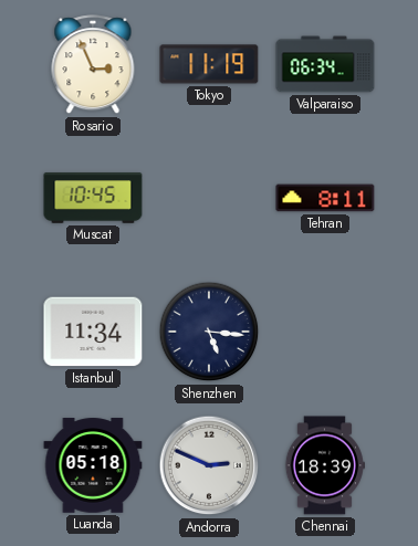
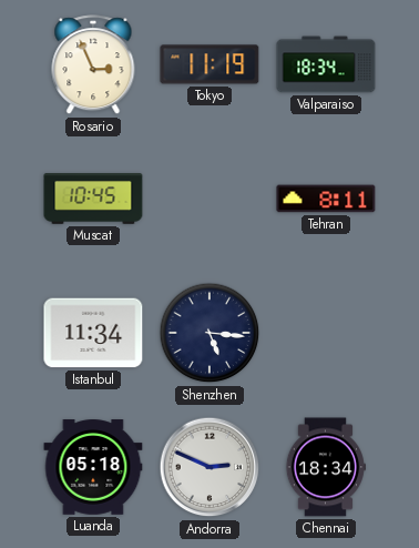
Valparaiso: 06:34 -> 18:34 (326, 64)
Chennai: 18:39 -> 18:34 (325, 467)
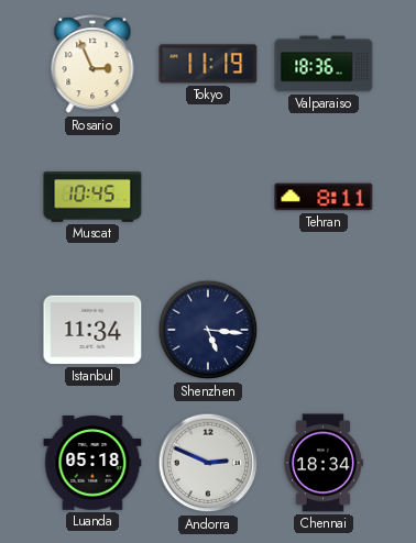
Valparaiso: 18:34 -> 18:36 (324, 64)
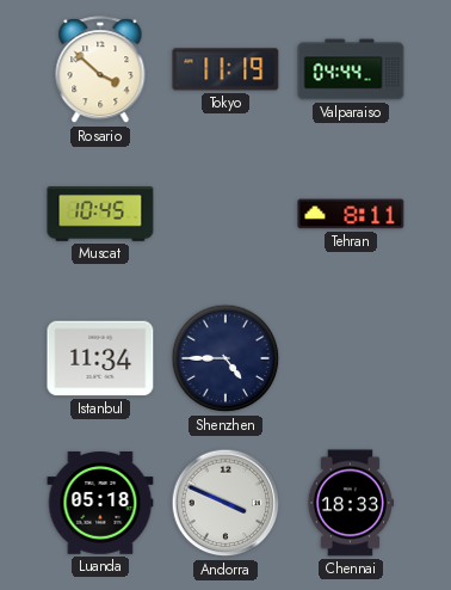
Rosario: 2:56 -> 3:52 (100, 70)
Valparaiso: 18:36 -> 04:44 (351, 69)
Shenzhen: 5:16 -> 4:45 (225, 358)
Andorra: 2:49 -> 3:49 (225, 503)
Chennai: 18:34 -> 18:33 (350, 503)
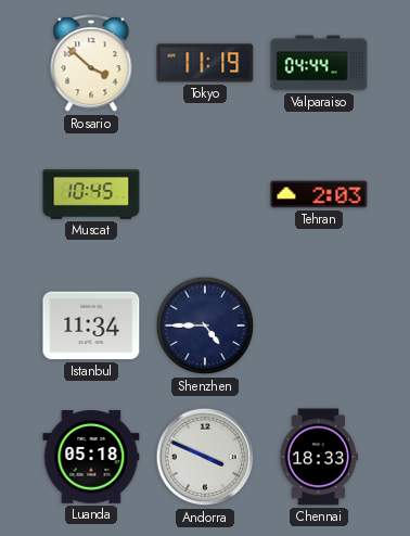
Tehran: 8:11 -> 2:03 (319, 194)
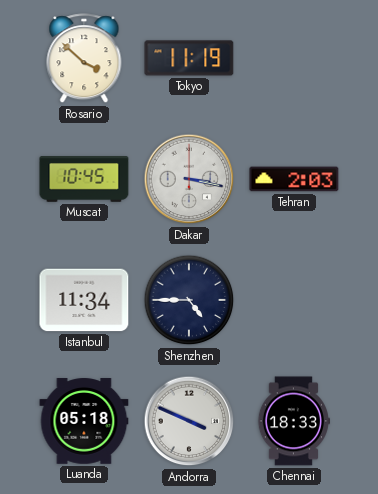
Valparaiso: 04:44 -> none (319, 63)
Dakar: none -> 3:17 (189, 179)
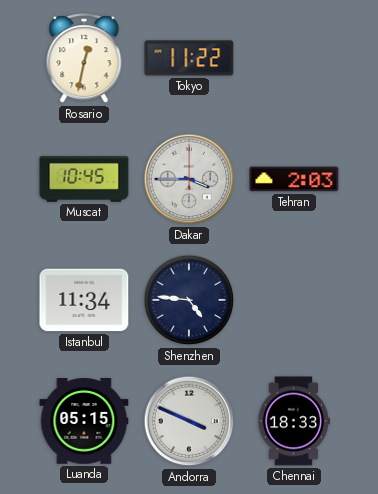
Rosario: 3:52 -> 12:32 (84, 59)
Tokyo: 11:19 -> 11:22 (189, 58)
Dakar: 3:17 -> 3:45 (189, 179)
Shenzhen: 4:45 -> 4:46 (189, 300)
Luanda: 05:18 -> 05:15 (84, 421)
